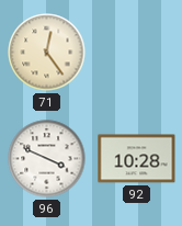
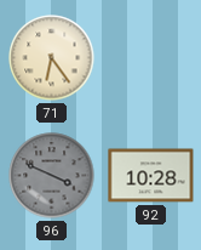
71: 12:24 -> 6:24 (52, 58)
96 dial: white -> grey (52, 176)
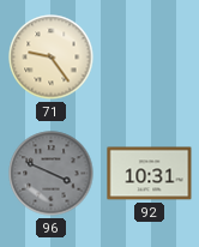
71: 6:24 -> 9:24 (52, 58)
92: 10:28 -> 10:31 (150, 174)
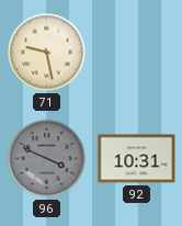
71: 9:24 -> 9:28 (47, 53)
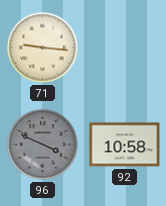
71: 9:28 -> 9:16 (43, 48)
92: 10:31 -> 10:58 (125, 145)
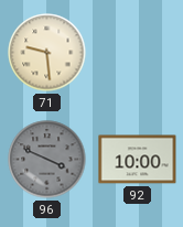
71: 9:16 -> 9:29 (47, 53)
92: 10:58 -> 10:00 (138, 160)
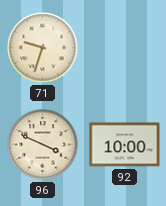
71: 9:29 -> 9:33 (43, 48)
96 dial: grey -> cream (43, 145)
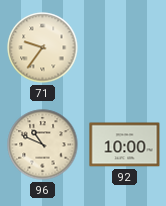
71: 9:33 -> 9:36 (43, 48)
96: 3:49 -> 10:49 (43, 145)
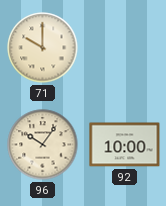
71: 9:36 -> 10:00 (43, 48)
96: 10:49 -> 10:06 (43, 145)
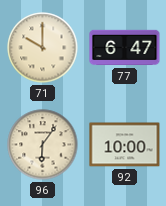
77: none -> 6:47 (125, 48)
96: 10:06 -> 6:06 (43, 145)
